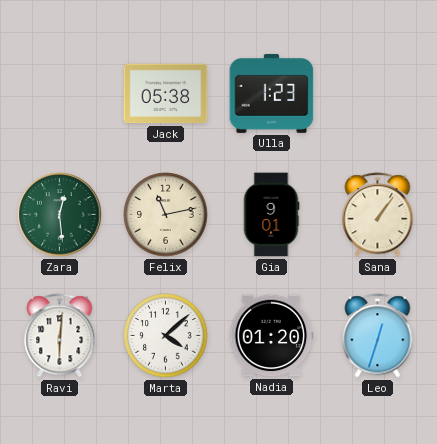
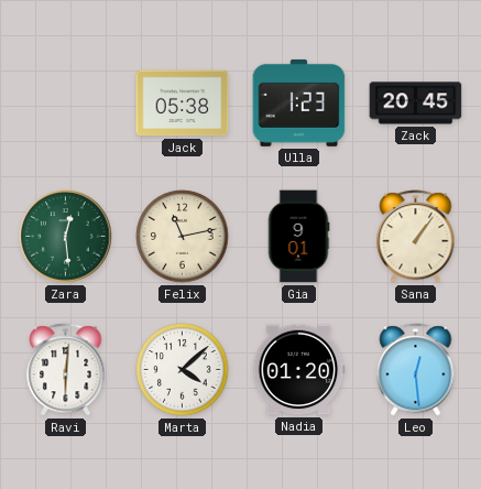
Zack: none -> 20:45 (416, 104)
Leo: 12:33 -> 12:29 (416, 370)
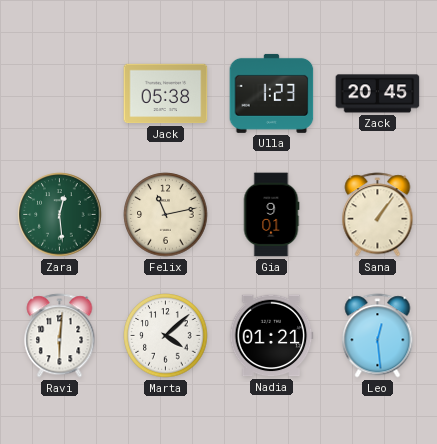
Nadia: 01:20 -> 01:21 (271, 336)
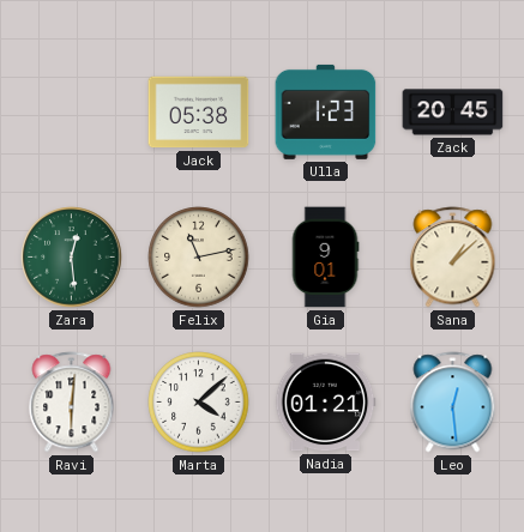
Sana: 1:06 -> 1:08 (453, 258)
